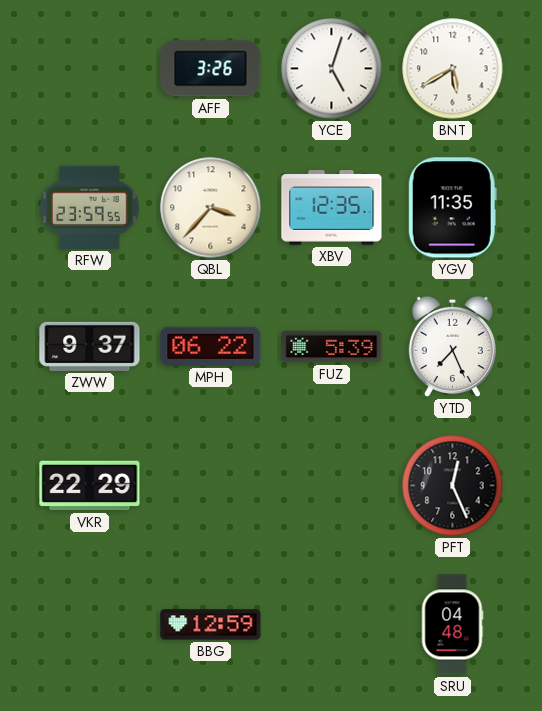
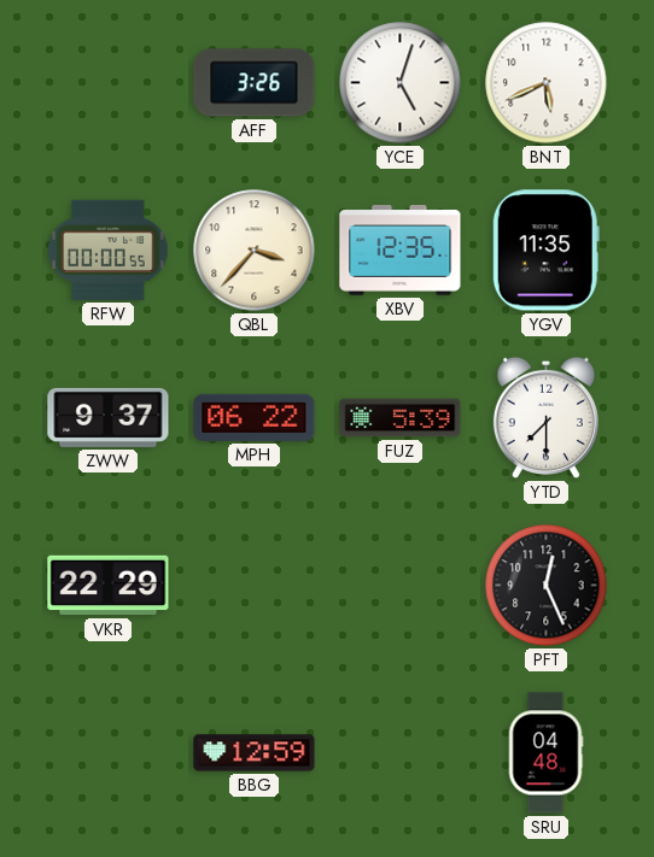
BNT: 5:40 -> 5:41 (547, 83)
RFW: 23:59 -> 00:00 (109, 250)
YTD: 7:26 -> 7:30 (545, 417)
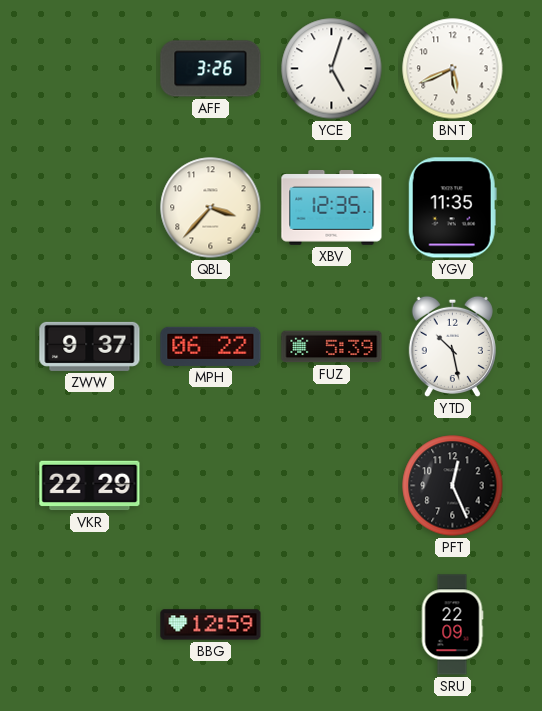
RFW: 00:00 -> none (109, 250)
YTD: 7:30 -> 10:28 (452, 346)
SRU: 04:48 -> 22:09 (452, 625)
